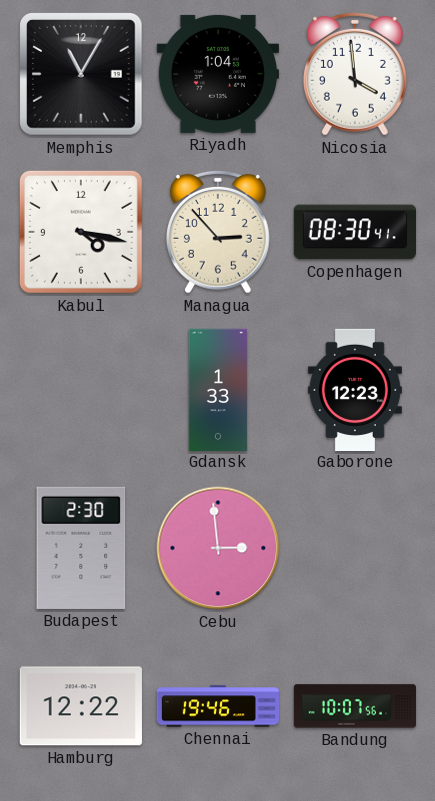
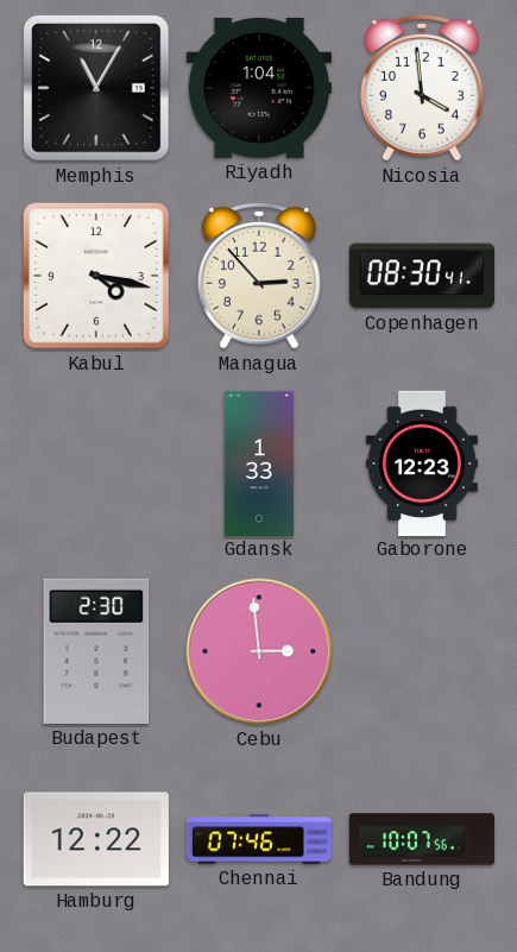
Chennai: 19:46 -> 07:46 (258, 839)
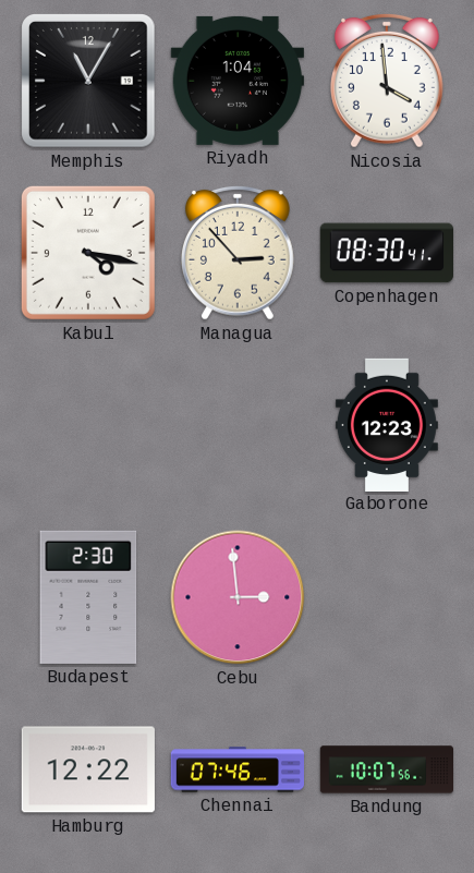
Gdansk: 1:33 -> none (259, 462)
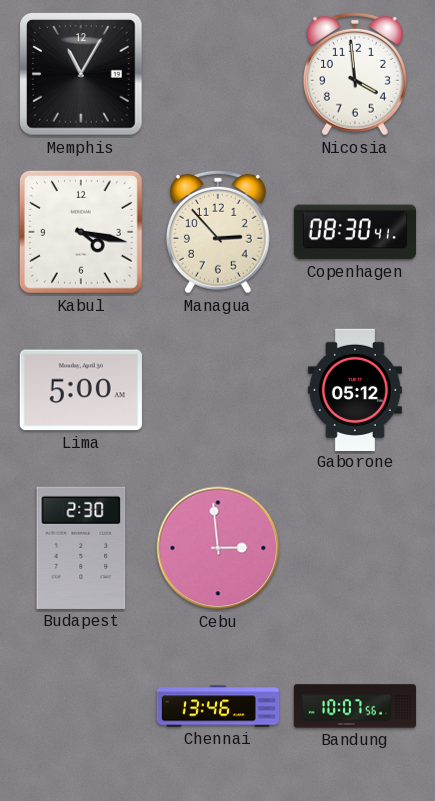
Riyadh: 1:04 -> none (238, 81)
Lima: none -> 5:00 (81, 390)
Gaborone: 12:23 -> 05:12 (355, 389)
Hamburg: 12:22 -> none (88, 769)
Chennai: 07:46 -> 13:46 (217, 706)
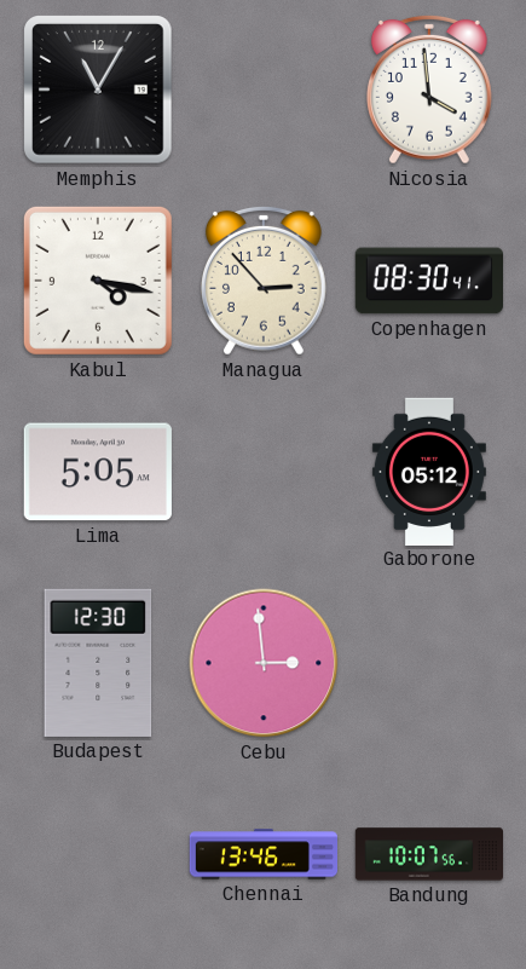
Lima: 5:00 -> 5:05 (98, 472)
Budapest: 2:30 -> 12:30 (98, 663)
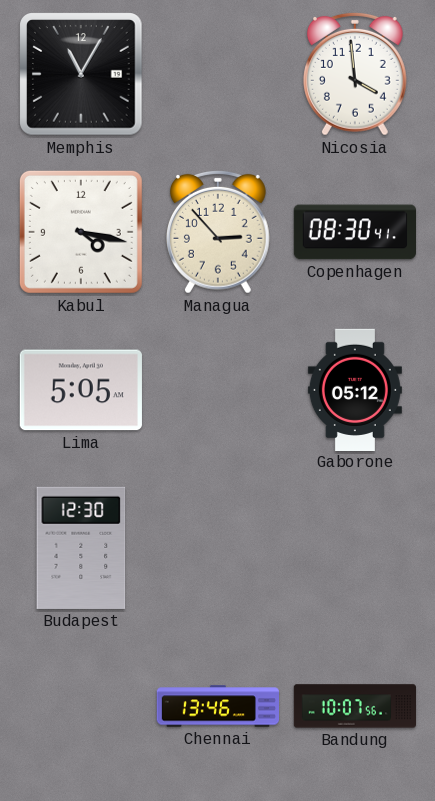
Cebu: 2:59 -> none (264, 663)
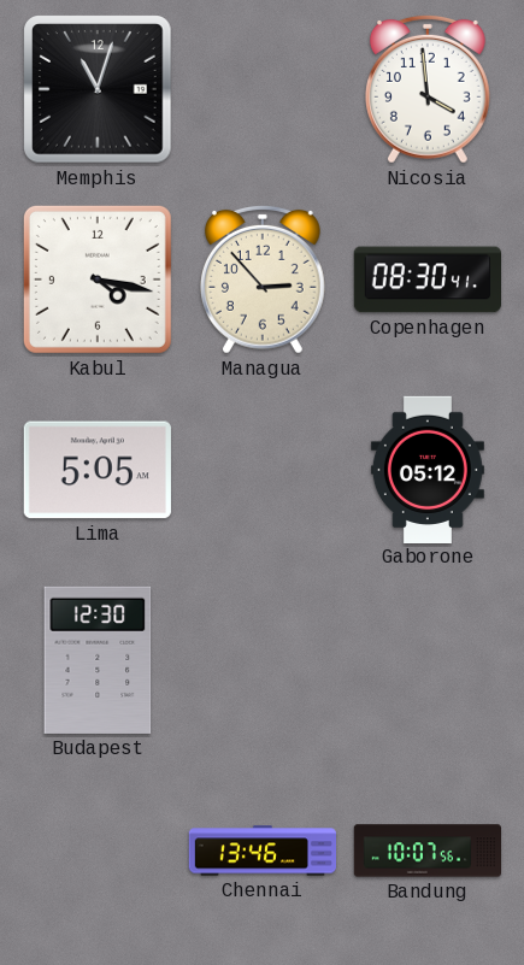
Memphis: 11:05 -> 11:03 (99, 90)
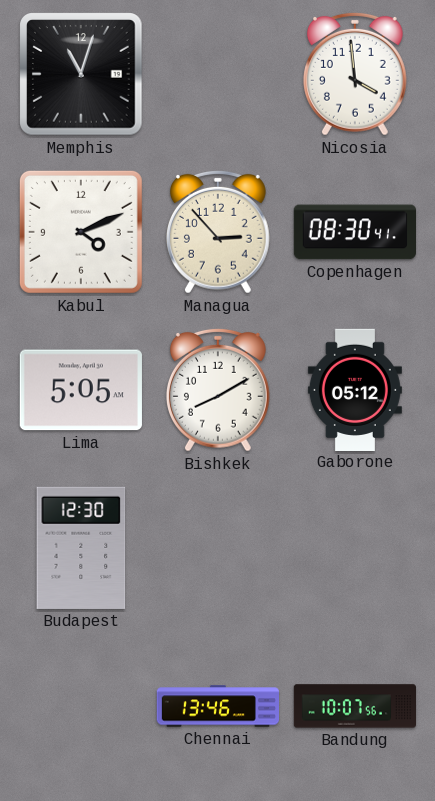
Kabul: 4:17 -> 4:11 (81, 232)
Bishkek: none -> 8:10 (218, 390)
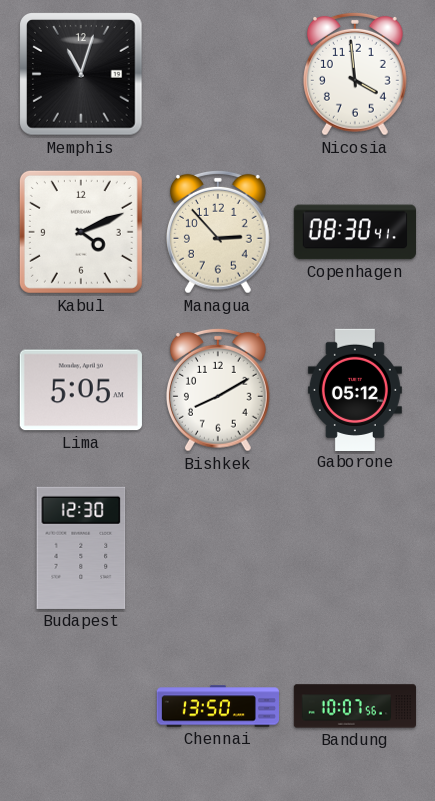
Chennai: 13:46 -> 13:50 (217, 706)
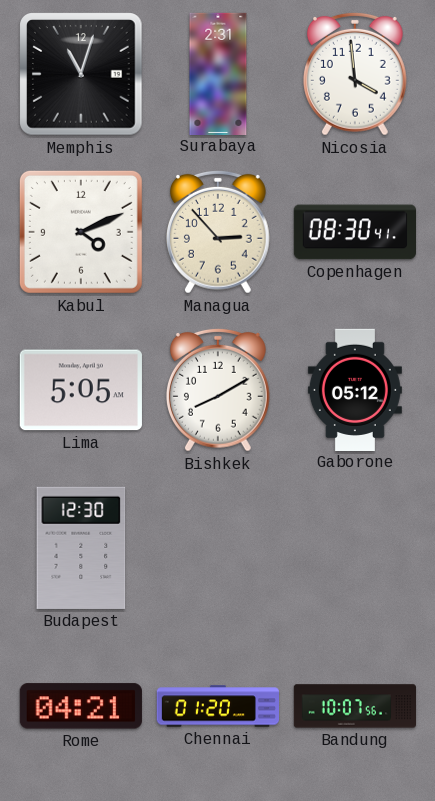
Surabaya: none -> 2:31 (218, 73)
Rome: none -> 04:21 (81, 706)
Chennai: 13:50 -> 01:20 (217, 706)
